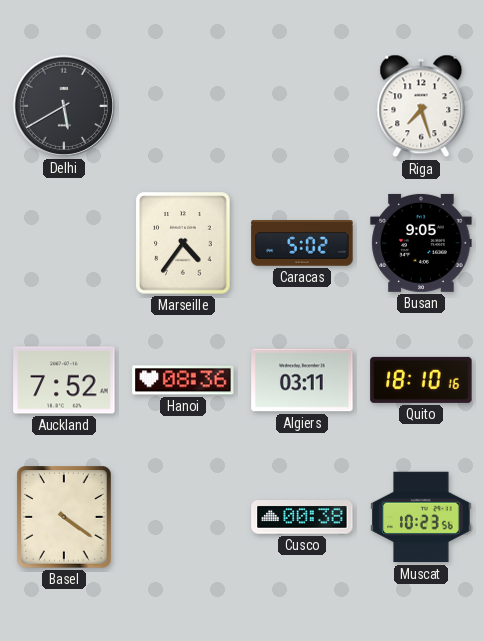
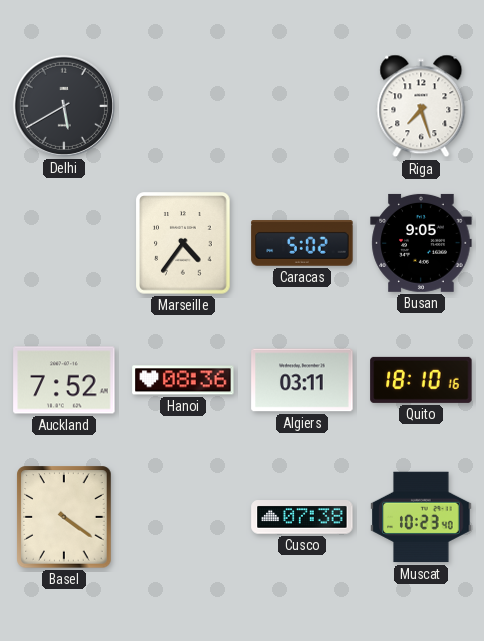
Cusco: 00:38 -> 07:38 (302, 518)
Muscat: 10:23:56 -> 10:23:40 (421, 517)
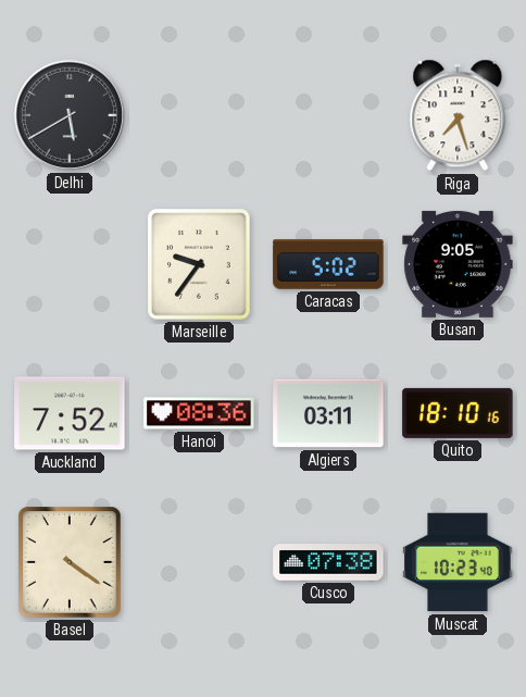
Marseille: 4:36 -> 9:36 (199, 264)
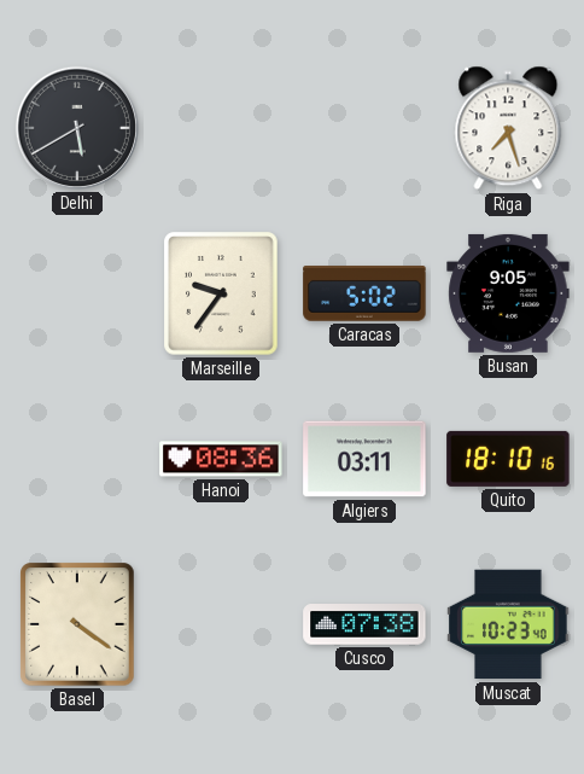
Auckland: 7:52 -> none (70, 413)
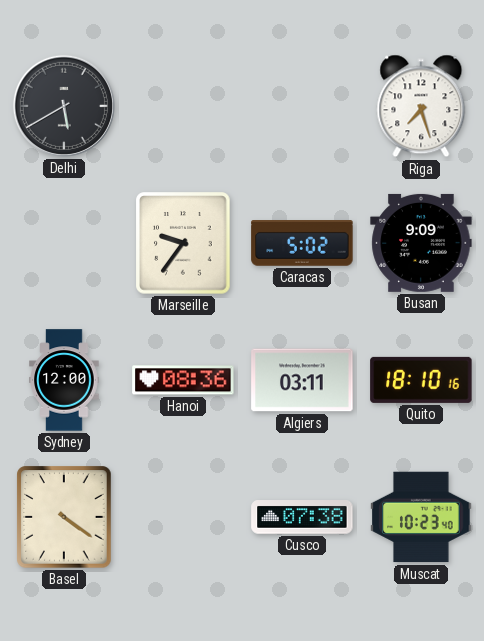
Busan: 9:05 -> 9:09 (421, 243)
Sydney: none -> 12:00 (64, 380)
